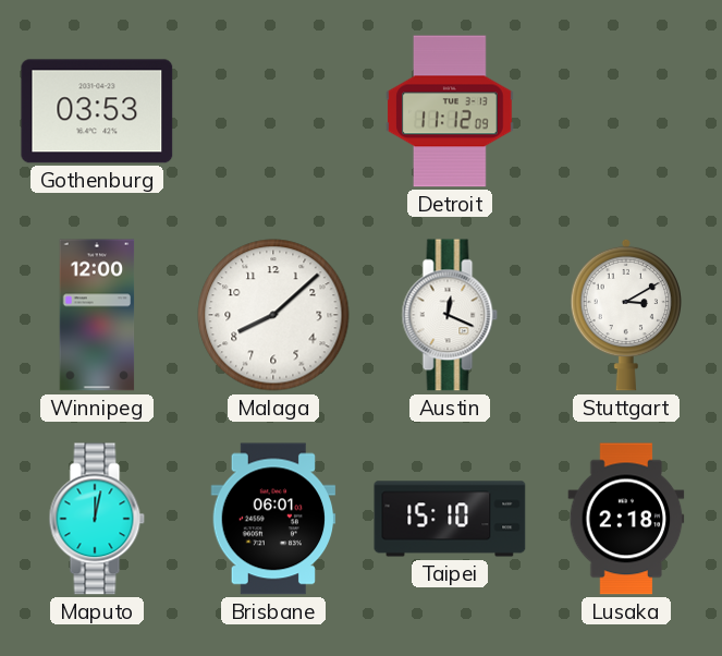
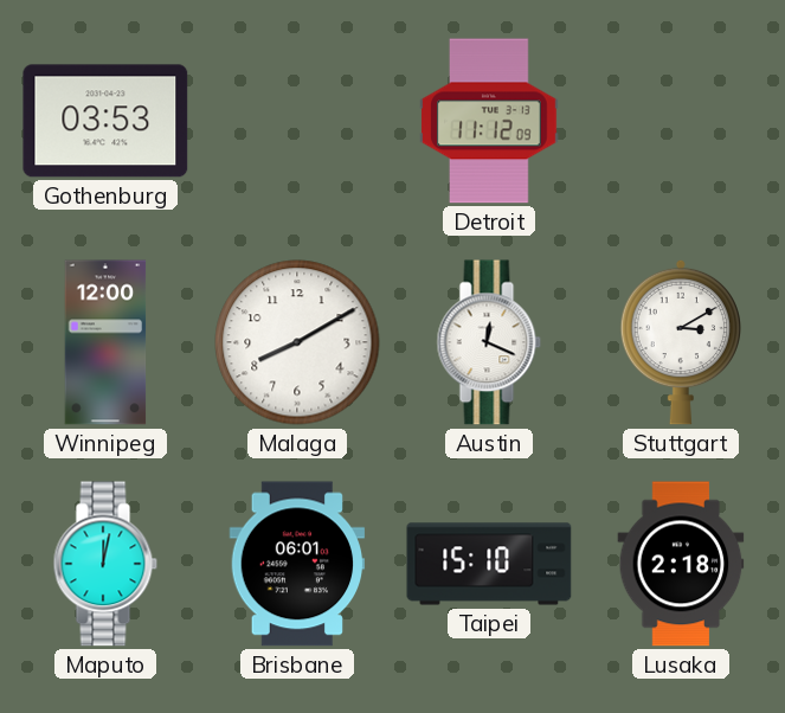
Malaga: 8:08 -> 8:10 (297, 342)
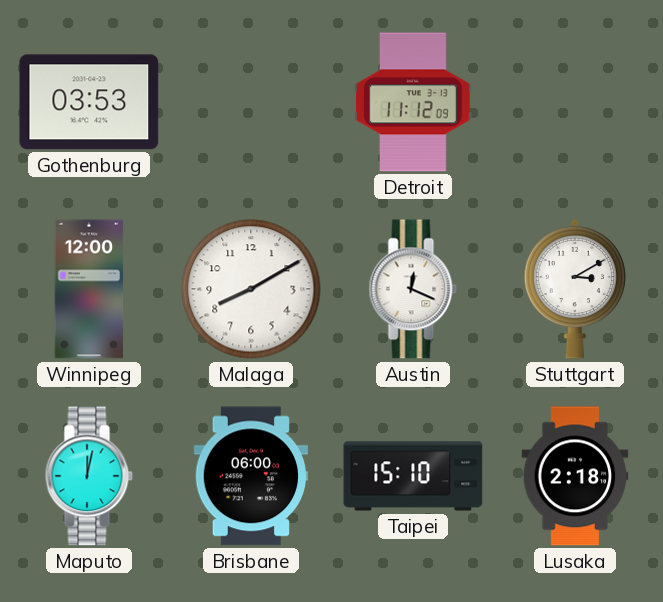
Brisbane: 06:01 -> 06:00 (251, 476)
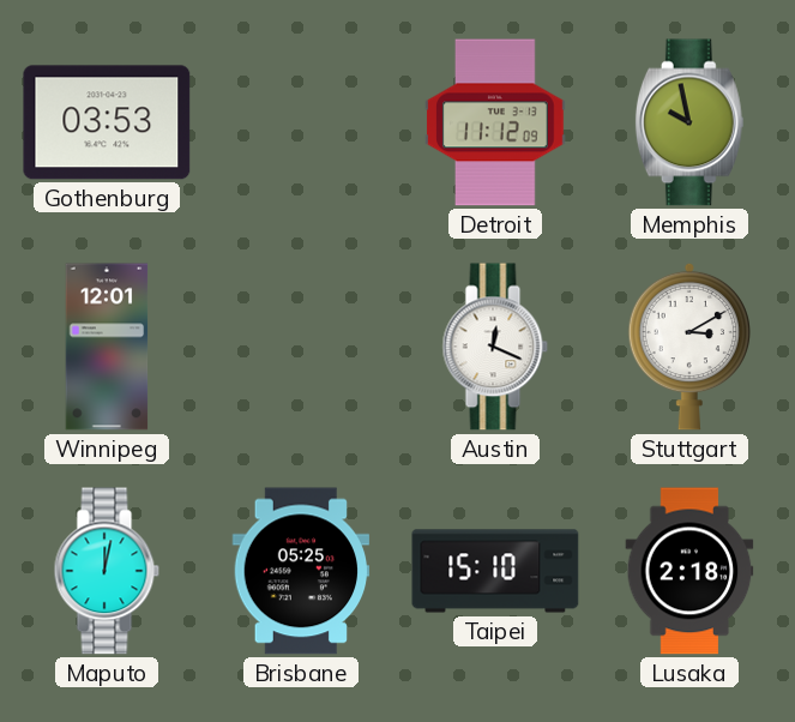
Memphis: none -> 9:58 (689, 122)
Winnipeg: 12:00 -> 12:01 (107, 347)
Malaga: 8:10 -> none (251, 289)
Brisbane: 06:00 -> 05:25 (301, 571)
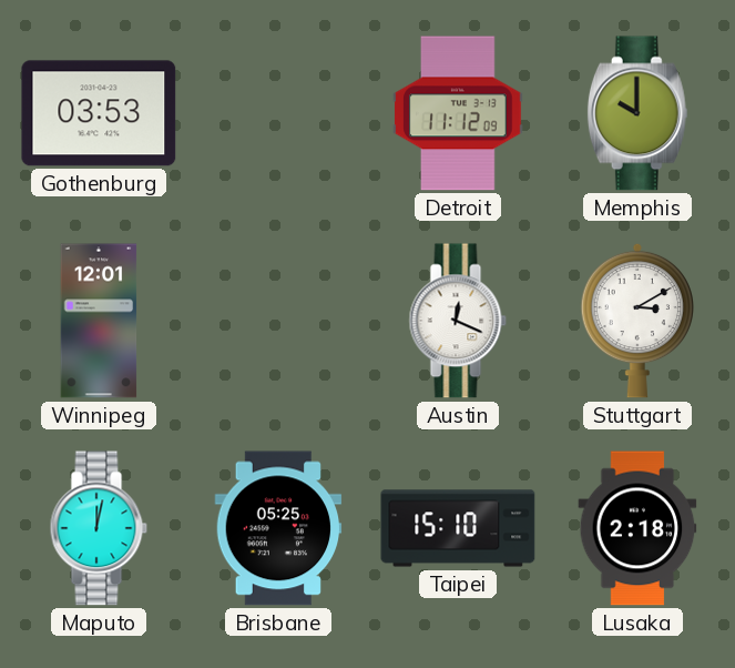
Memphis: 9:58 -> 10:00 (637, 113)
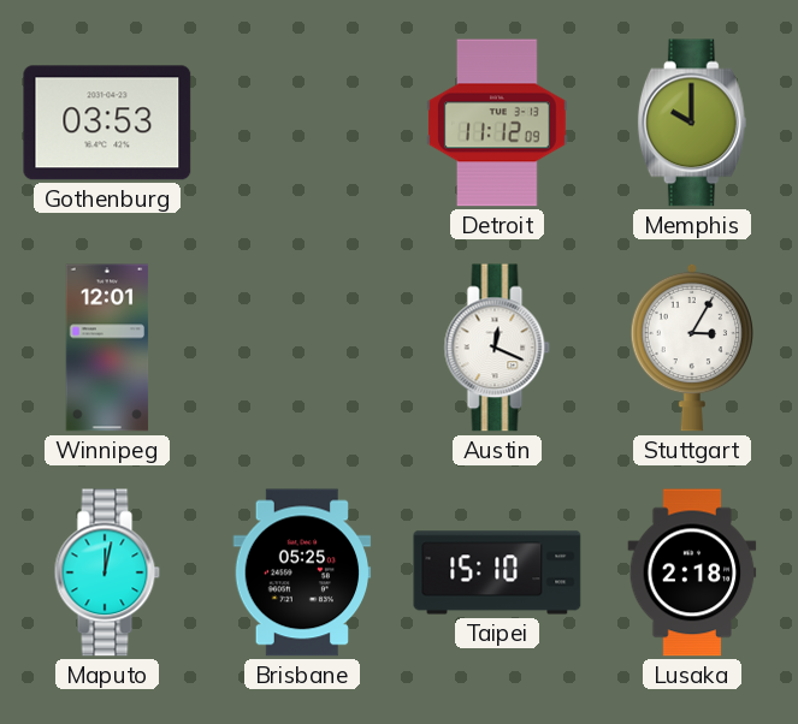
Stuttgart: 3:10 -> 3:05 (691, 348)
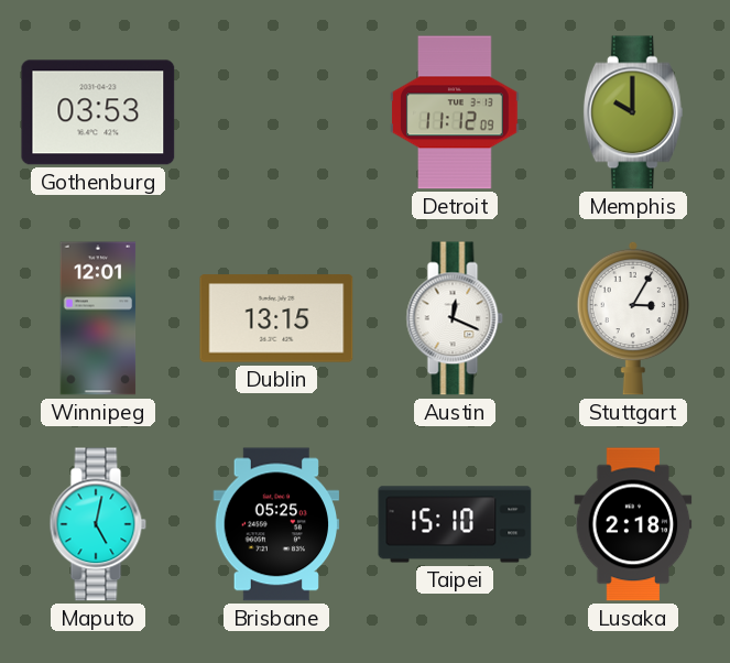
Dublin: none -> 13:15 (276, 318)
Maputo: 12:02 -> 5:02 (98, 524)
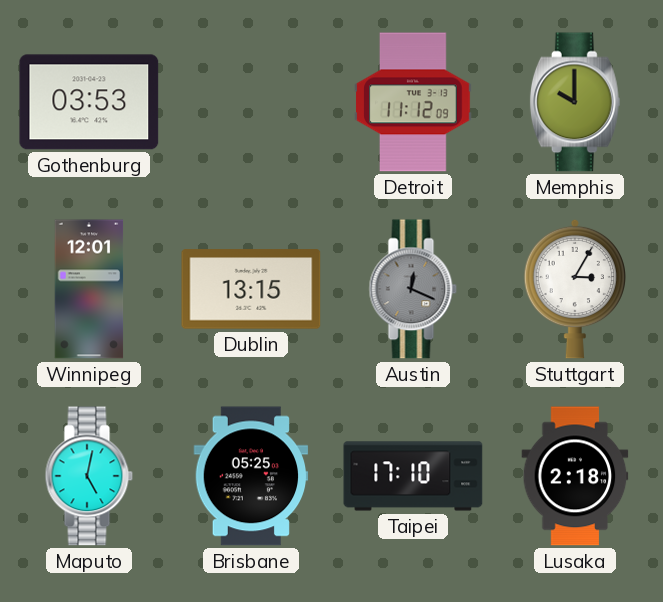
Austin dial: white -> grey (413, 289)
Taipei: 15:10 -> 17:10 (413, 476)
